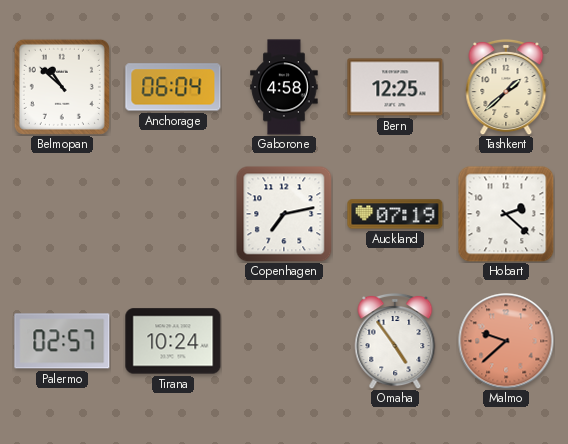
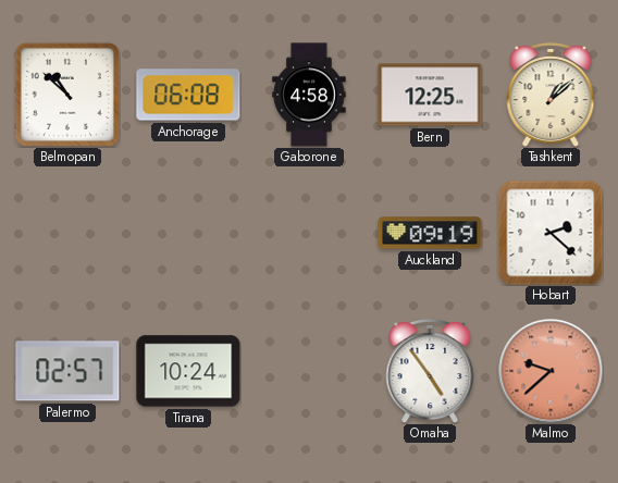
Anchorage: 06:04 -> 06:08 (188, 95)
Tashkent: 1:38 -> 1:08 (551, 95)
Copenhagen: 7:13 -> none (284, 214)
Auckland: 07:19 -> 09:19 (430, 233)
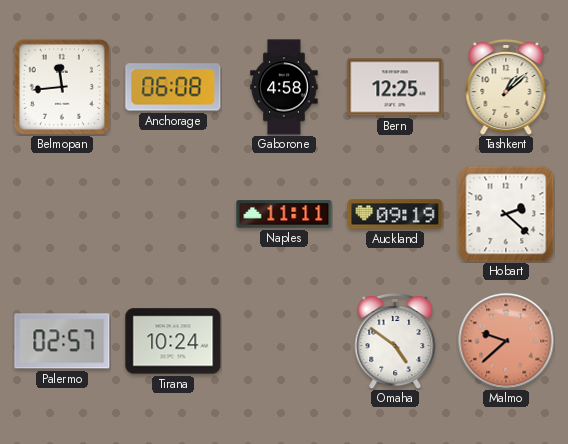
Belmopan: 10:52 -> 11:44 (62, 87)
Naples: none -> 11:11 (284, 214)
Omaha: 4:54 -> 4:51 (395, 341)
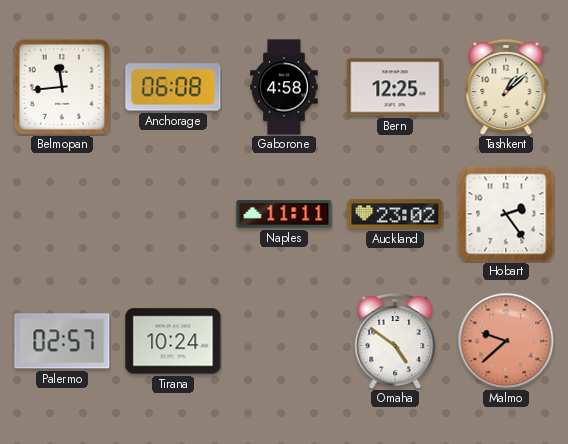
Auckland: 09:19 -> 23:02 (395, 214)
Hobart: 2:22 -> 2:24 (506, 214)
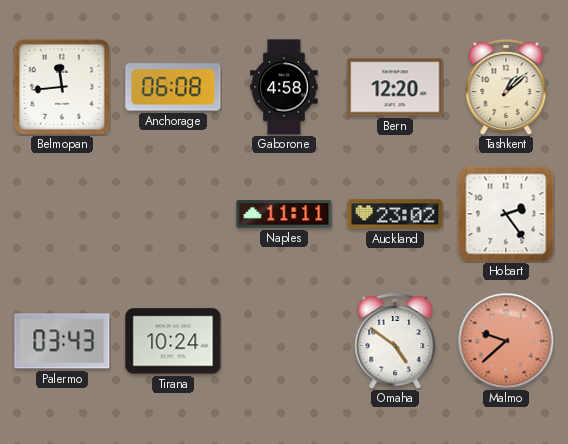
Bern: 12:25 -> 12:20 (395, 87)
Palermo: 02:57 -> 03:43 (62, 341)
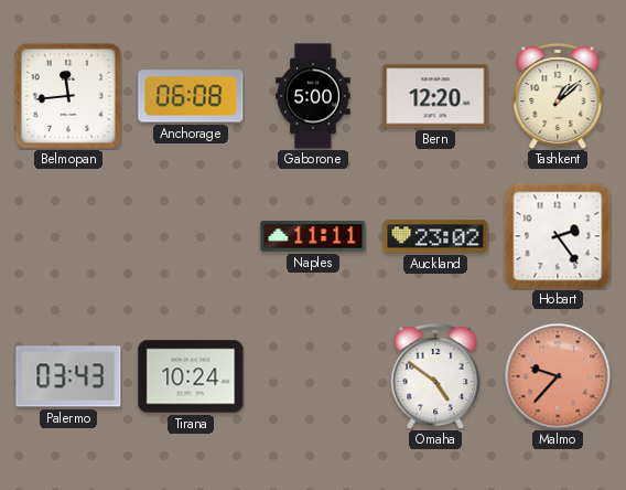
Gaborone: 4:58 -> 5:00 (313, 96)
Malmo: 9:38 -> 9:37 (558, 376)
